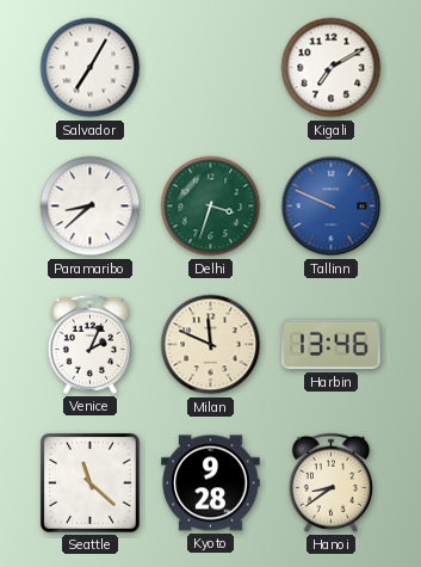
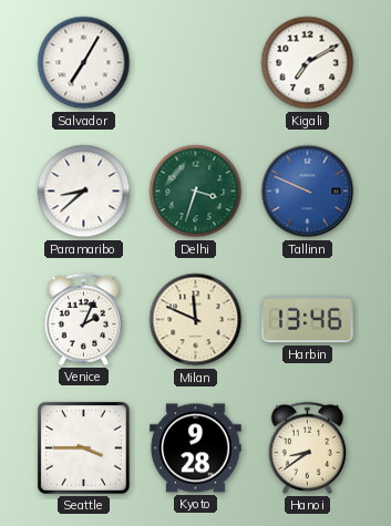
Seattle: 11:22 -> 3:45 (83, 447)
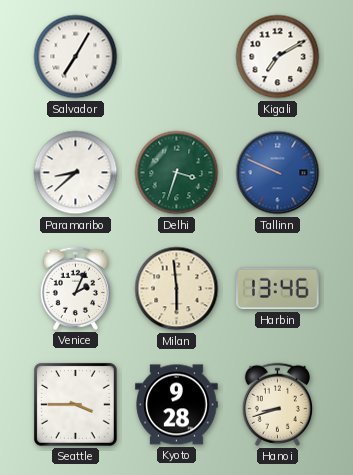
Milan: 11:49 -> 5:59 (177, 289)
Hanoi: 8:39 -> 8:42 (277, 404)
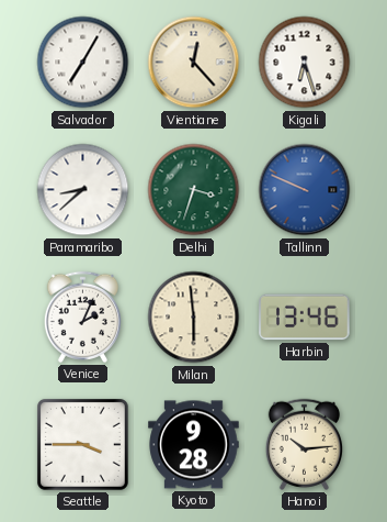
Vientiane: none -> 12:23 (194, 63)
Kigali: 7:10 -> 6:27 (305, 63)
Hanoi: 8:42 -> 10:14 (304, 444)
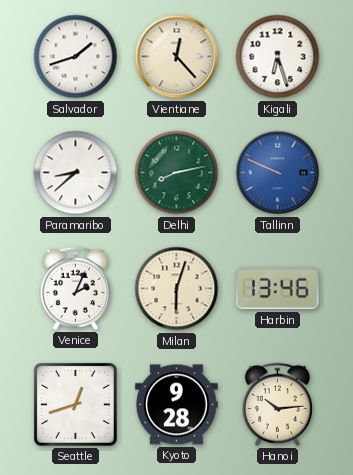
Salvador: 7:05 -> 1:42 (76, 57)
Delhi: 3:33 -> 8:13 (177, 173)
Milan: 5:59 -> 6:03 (177, 289)
Seattle: 3:45 -> 12:42 (75, 404)
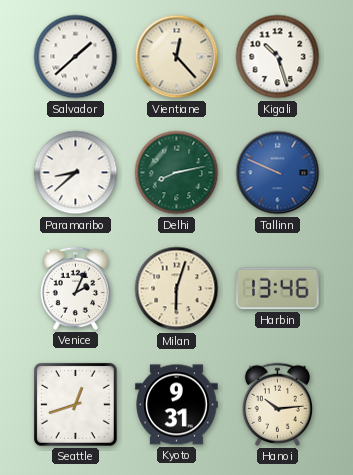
Salvador: 1:42 -> 1:38 (76, 57)
Kigali: 6:27 -> 10:27 (278, 57)
Kyoto: 9:28 -> 9:31 (177, 405)
